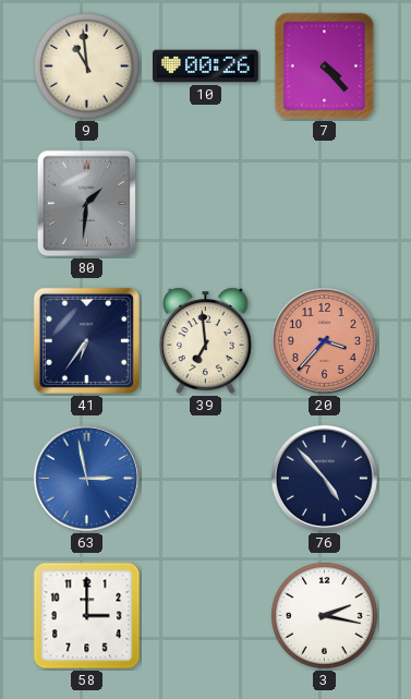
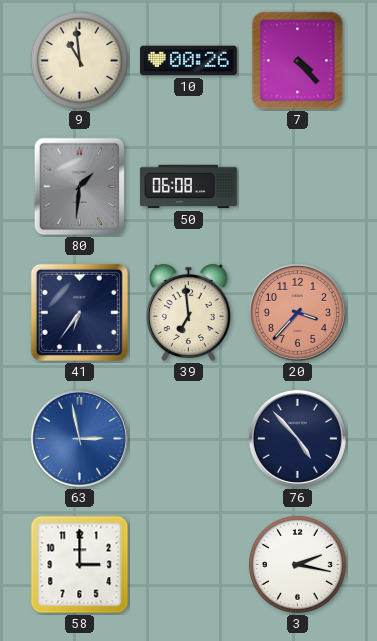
50: none -> 06:08 (189, 187)
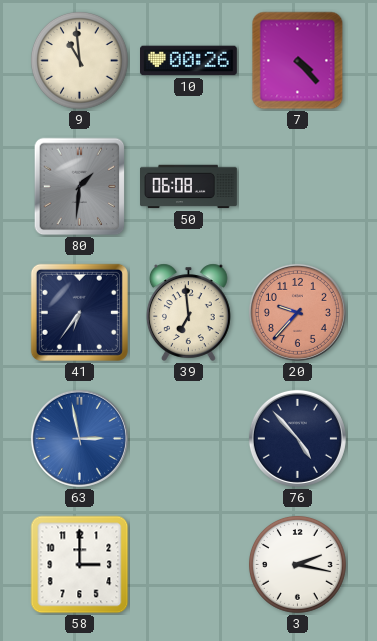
20: 3:37 -> 9:37 (297, 312)
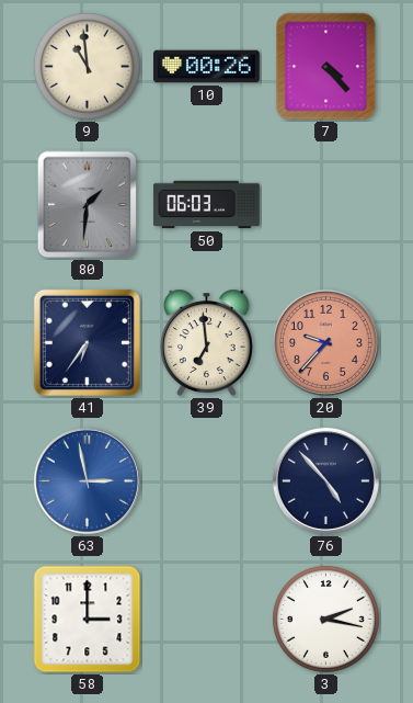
50: 06:08 -> 06:03 (207, 205)
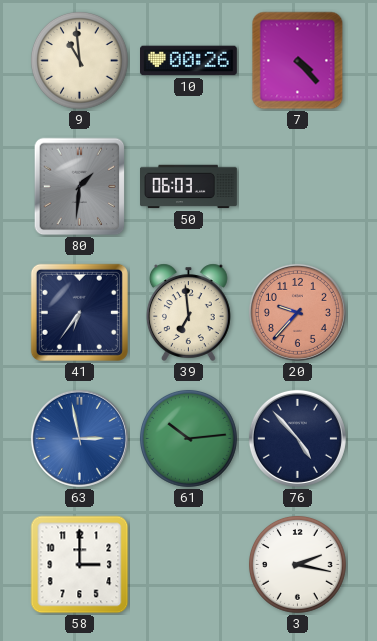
61: none -> 10:14 (188, 438)
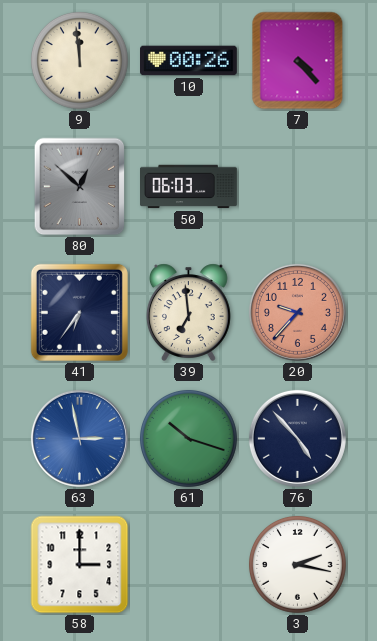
9: 10:59 -> 11:59 (79, 60)
80: 1:31 -> 12:52 (80, 187)
61: 10:14 -> 10:18 (188, 438)
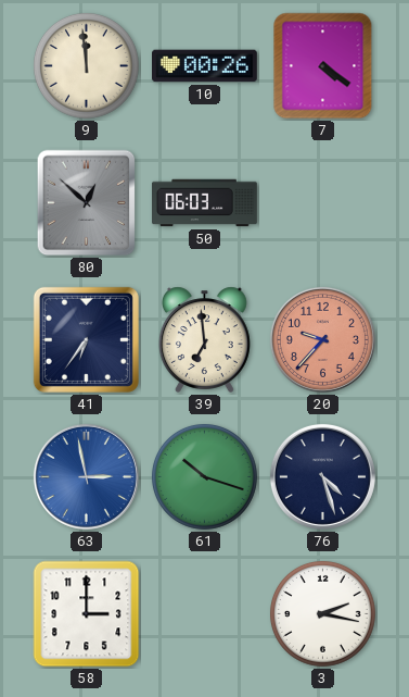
7: 4:23 -> 4:21 (323, 66)
76: 4:53 -> 4:27 (322, 476)
